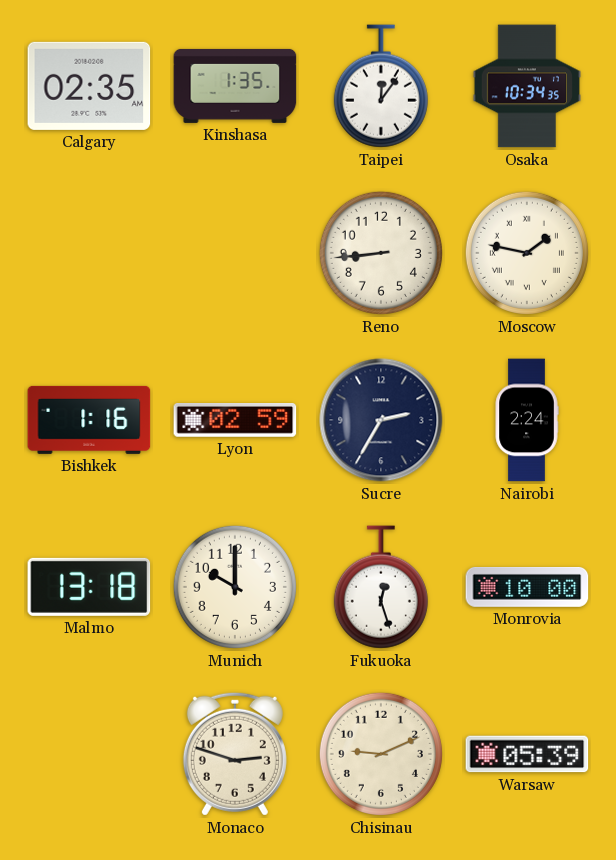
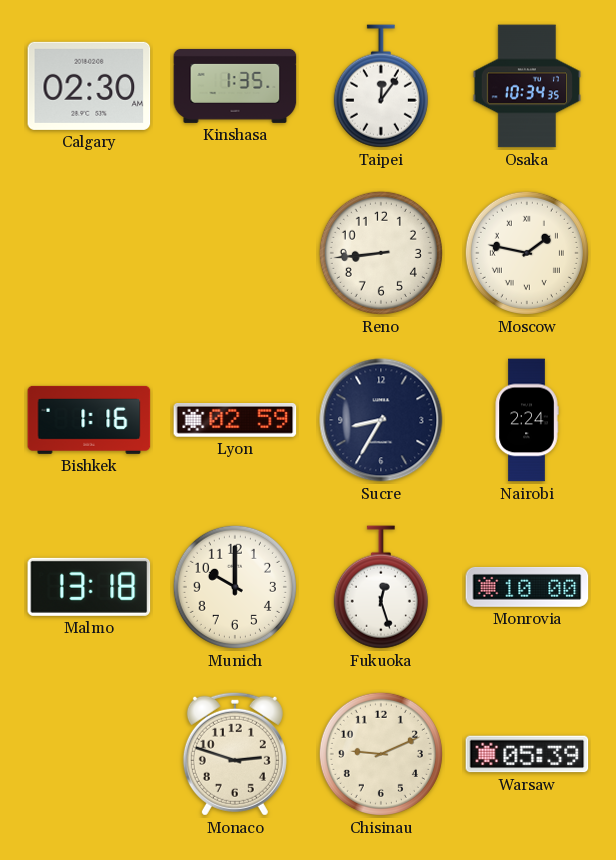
Calgary: 02:35 -> 02:30 (89, 86)
Sucre: 2:35 -> 8:35 (381, 420)
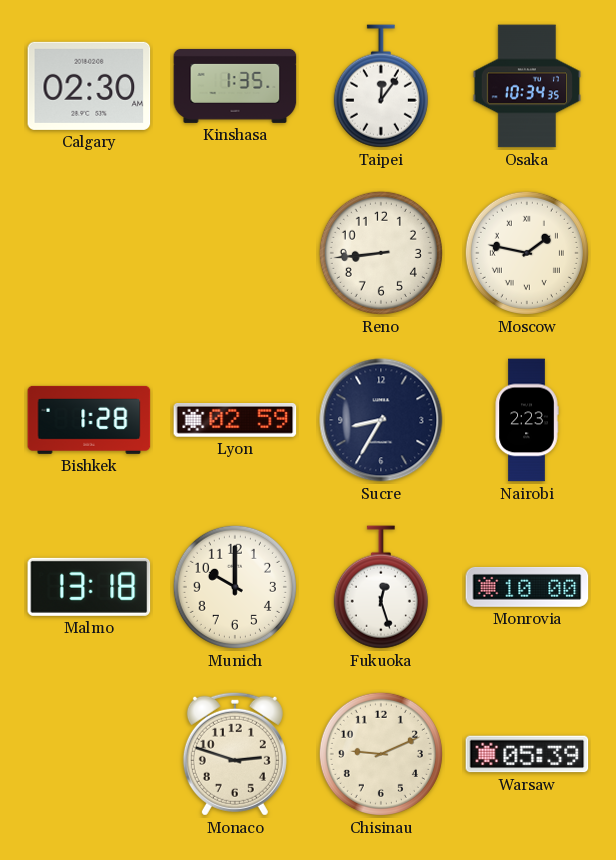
Bishkek: 1:16 -> 1:28 (89, 420)
Nairobi: 2:24 -> 2:23 (527, 420)
